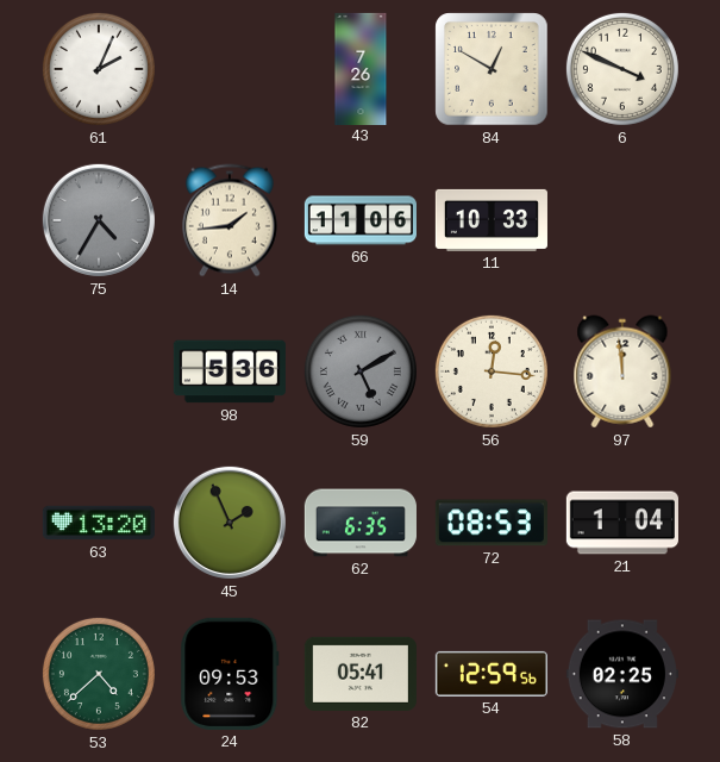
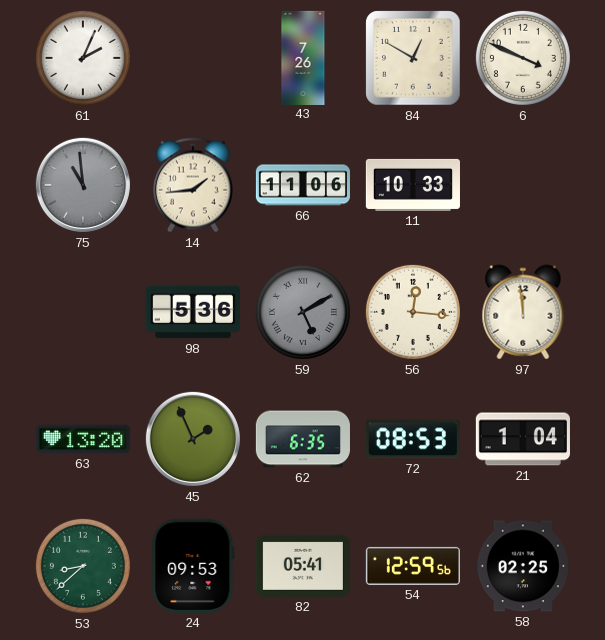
75: 4:35 -> 10:59 (83, 185)
53: 4:38 -> 8:38 (83, 566)
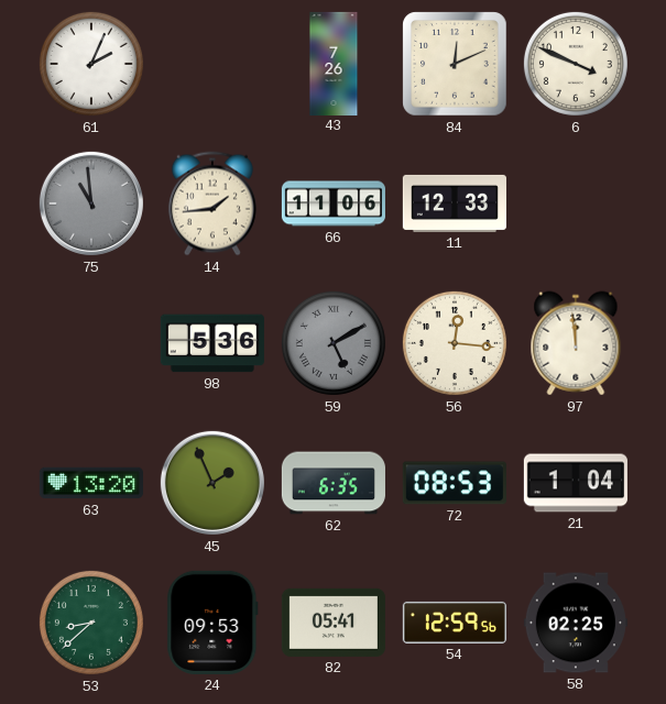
84: 12:50 -> 12:11 (455, 64)
11: 10:33 -> 12:33 (455, 204)
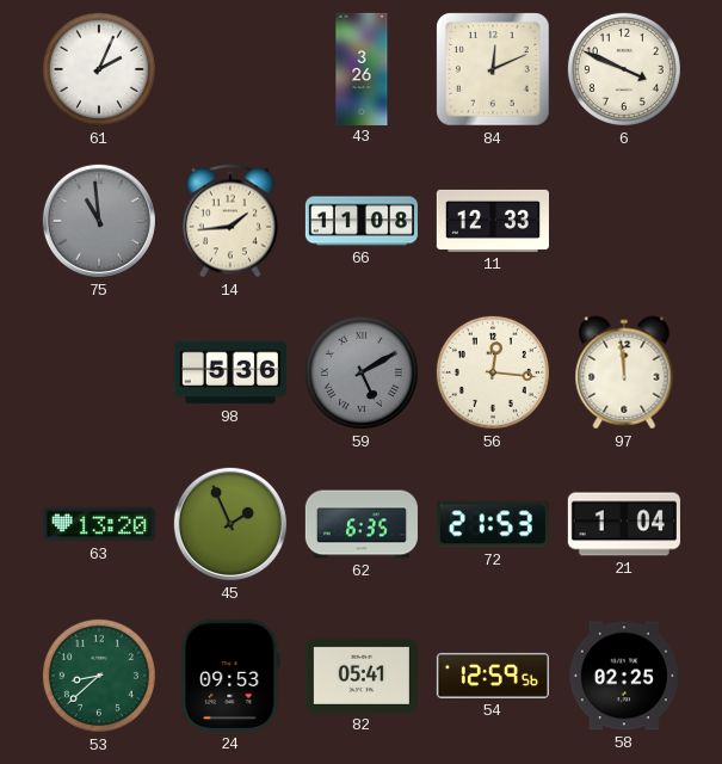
43: 7:26 -> 3:26 (362, 68)
66: 11:06 -> 11:08 (360, 221)
72: 08:53 -> 21:53 (493, 524)
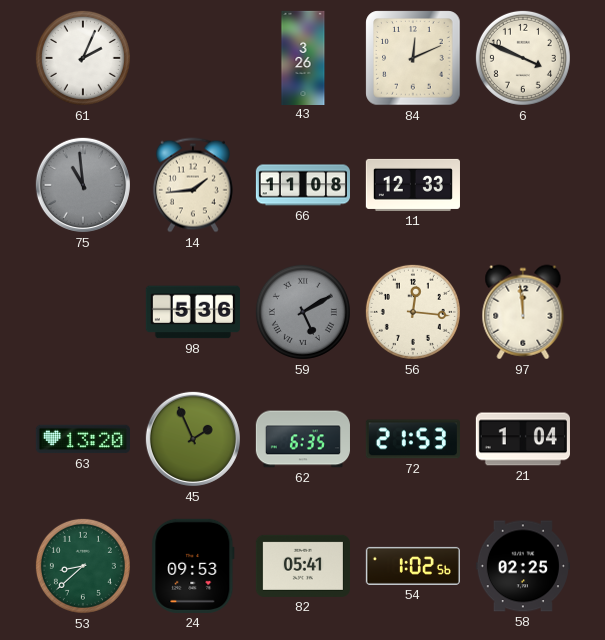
54: 12:59 -> 1:02 (413, 566)
